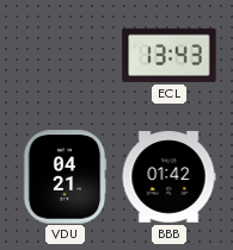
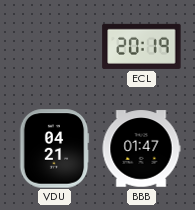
ECL: 13:43 -> 20:19 (142, 46)
BBB: 01:42 -> 01:47 (141, 149)
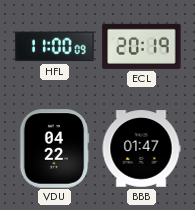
HFL: none -> 11:00 (55, 47)
VDU: 04:21 -> 04:22 (54, 149)
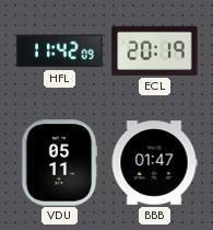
HFL: 11:00 -> 11:42 (60, 51)
VDU: 04:22 -> 05:11 (59, 163)
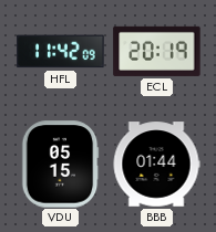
VDU: 05:11 -> 05:15 (60, 165)
BBB: 01:47 -> 01:44 (156, 165)
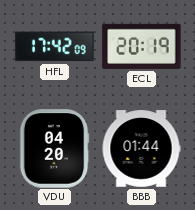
HFL: 11:42 -> 17:42 (55, 47)
VDU: 05:15 -> 04:20 (54, 149)
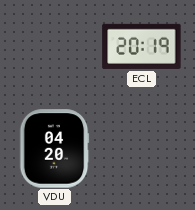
HFL: 17:42 -> none (55, 47)
BBB: 01:44 -> none (141, 149)
